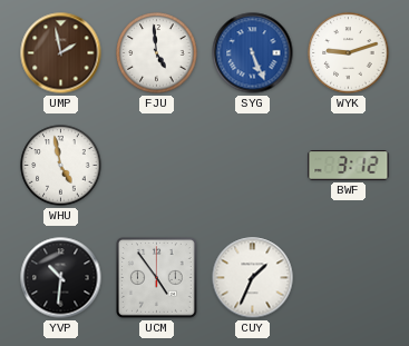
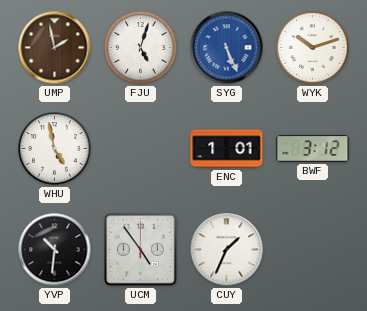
FJU: 4:59 -> 5:03 (141, 48)
WYK: 9:12 -> 10:12 (313, 48)
ENC: none -> 1:01 (227, 149)
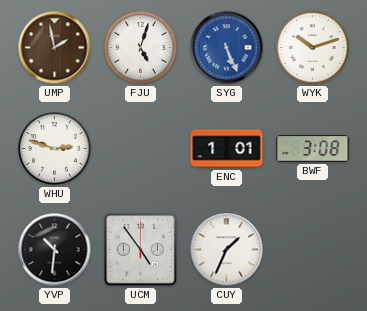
WHU: 4:58 -> 2:48 (55, 149)
BWF: 3:12 -> 3:08 (313, 149)
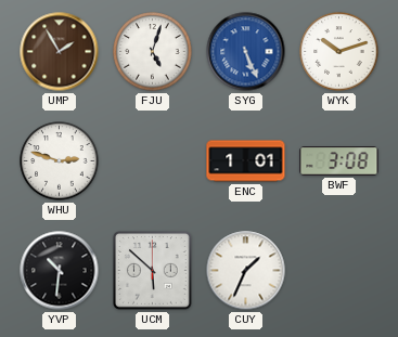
UMP: 1:58 -> 1:55 (60, 52)
UCM: 4:54 -> 5:52 (153, 271)
